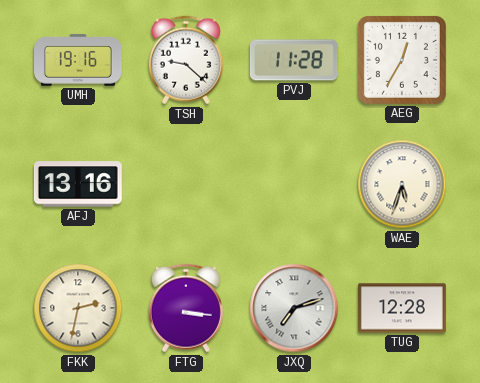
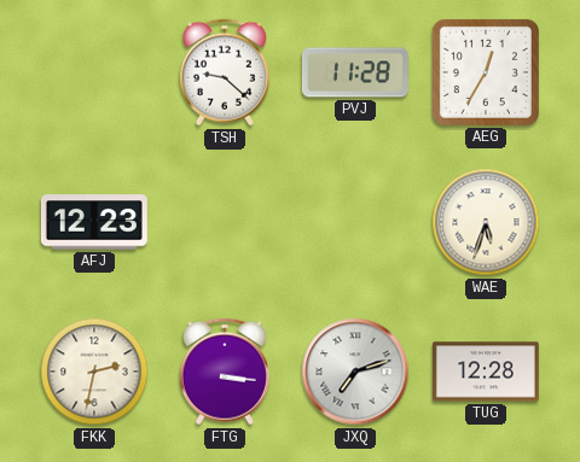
UMH: 19:16 -> none (79, 60)
AFJ: 13:16 -> 12:23 (94, 222)
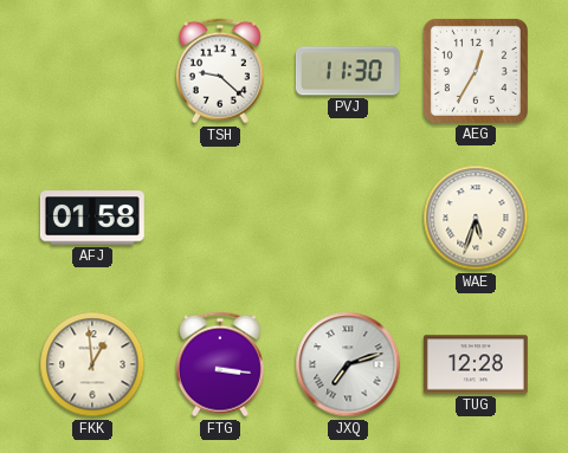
PVJ: 11:28 -> 11:30 (348, 71)
AFJ: 12:23 -> 01:58 (92, 218)
FKK: 2:32 -> 12:59 (92, 364)
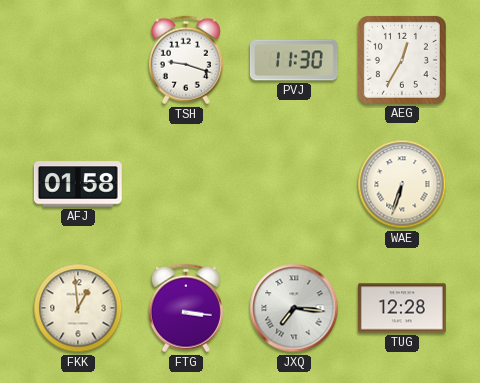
TSH: 9:22 -> 9:18 (186, 60)
WAE: 5:33 -> 6:33 (402, 184)
JXQ: 7:12 -> 7:16 (294, 308)
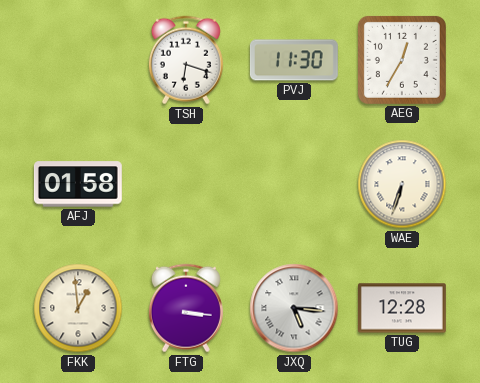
TSH: 9:18 -> 6:18 (186, 60)
JXQ: 7:16 -> 5:16 (294, 308)
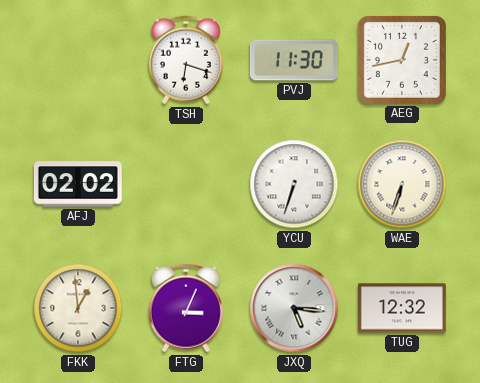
AEG: 12:35 -> 12:43 (402, 60)
AFJ: 01:58 -> 02:02 (78, 184)
YCU: none -> 6:33 (294, 184)
FTG: 3:16 -> 3:04 (186, 308)
TUG: 12:28 -> 12:32 (402, 308)
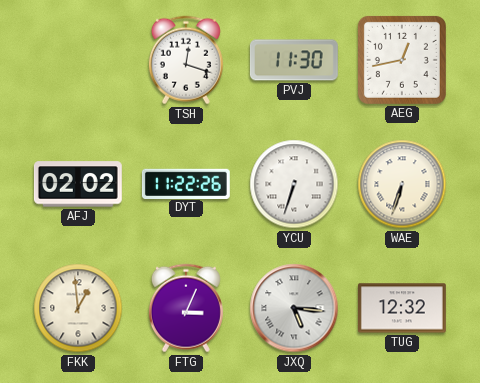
TSH: 6:18 -> 12:18 (186, 60)
DYT: none -> 11:22 (186, 183)
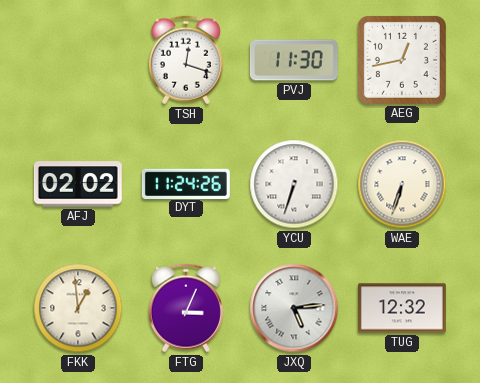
DYT: 11:22 -> 11:24 (186, 183)
JXQ: 5:16 -> 5:14 (294, 308)
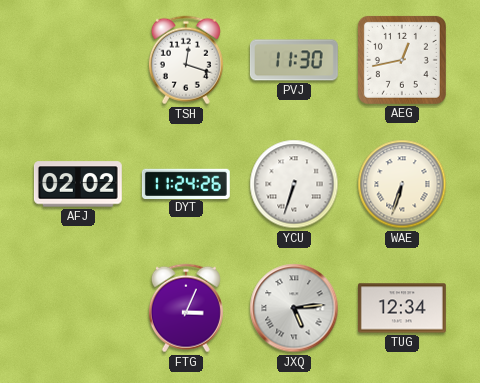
FKK: 12:59 -> none (78, 308)
TUG: 12:32 -> 12:34 (402, 308)
